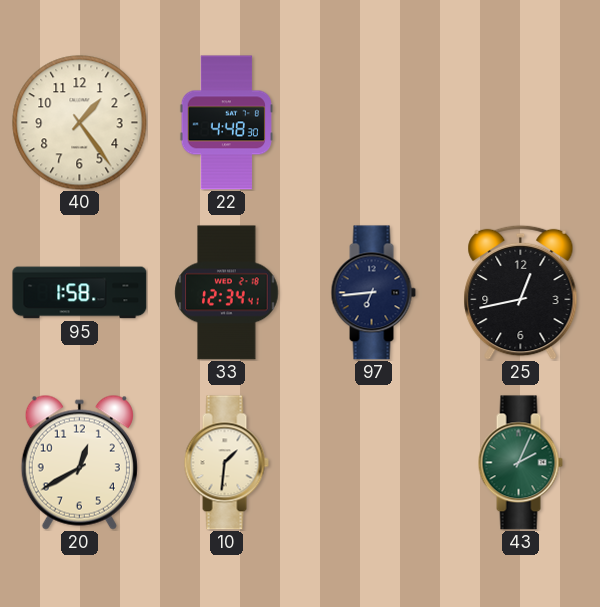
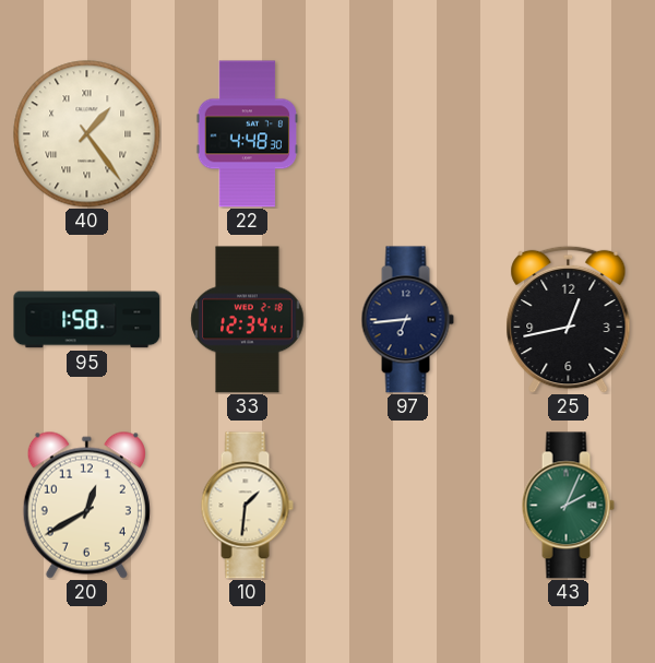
40 numerals: Arabic -> Roman (87, 134)
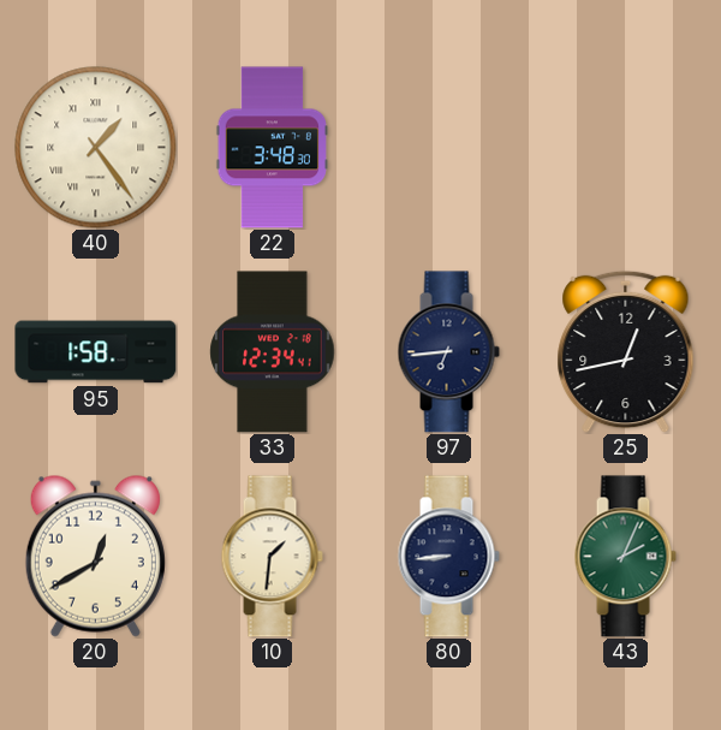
22: 4:48 -> 3:48 (272, 148)
80: none -> 8:44 (448, 557)
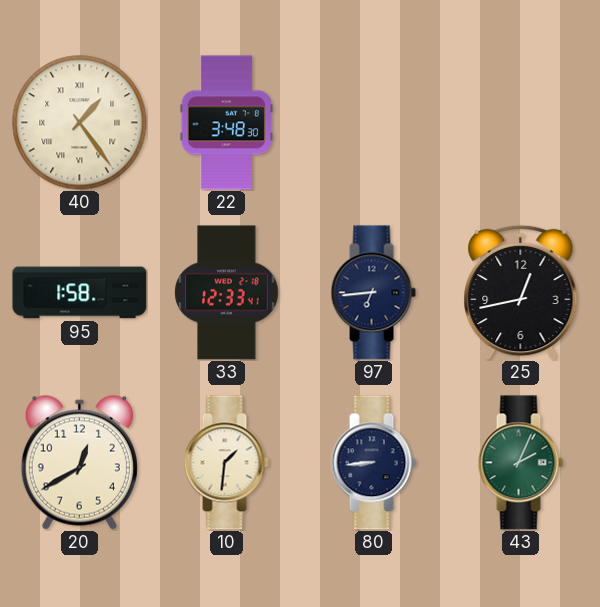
33: 12:34 -> 12:33 (227, 293)
